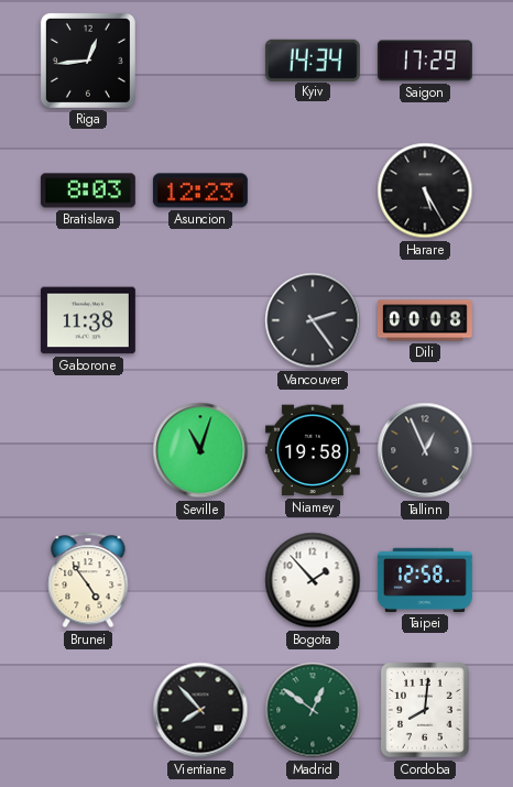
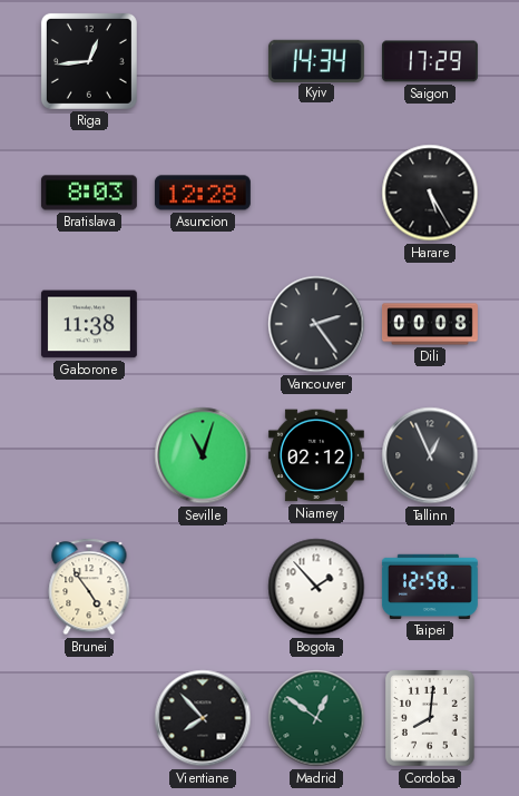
Asuncion: 12:23 -> 12:28 (203, 193)
Niamey: 19:58 -> 02:12 (316, 455)
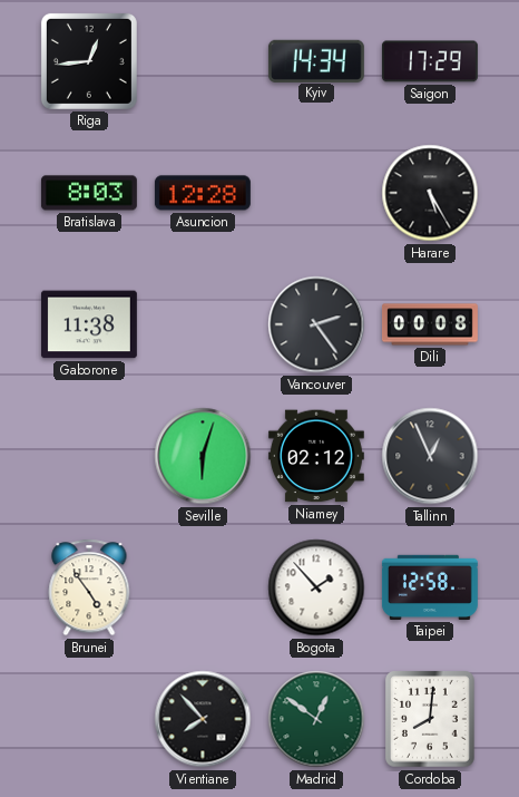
Seville: 11:03 -> 6:03 (203, 456)
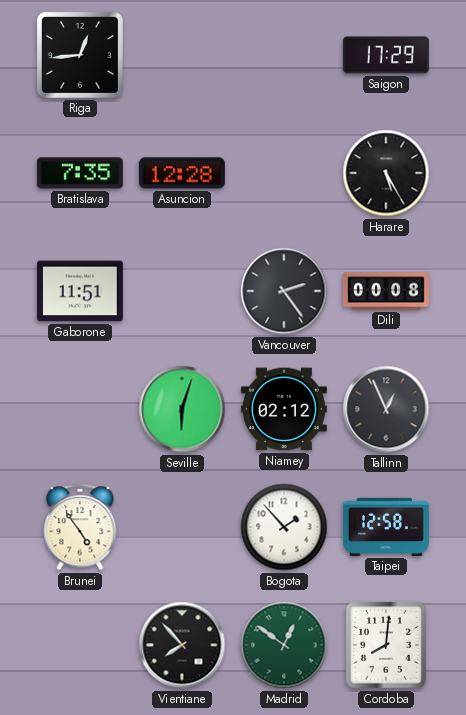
Kyiv: 14:34 -> none (316, 60)
Bratislava: 8:03 -> 7:35 (80, 173)
Gaborone: 11:38 -> 11:51 (80, 291)
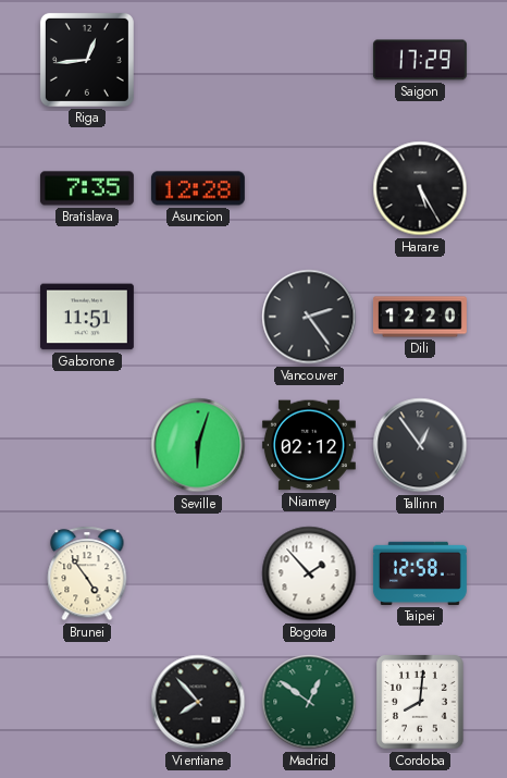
Dili: 00:08 -> 12:20 (420, 317)
Tallinn: 12:56 -> 12:54 (420, 445)
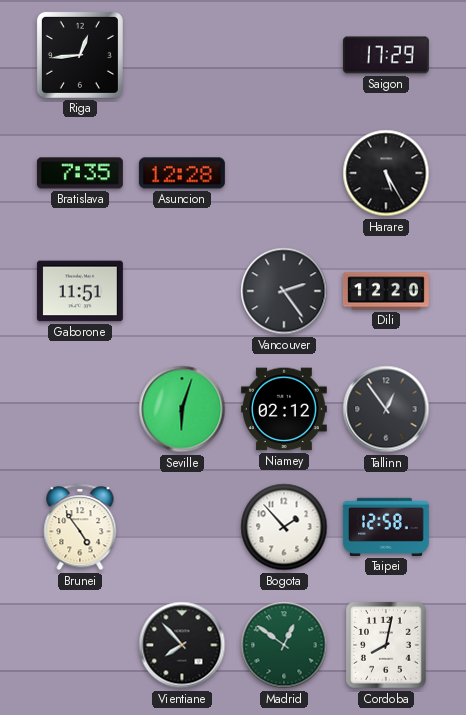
Cordoba: 8:01 -> 8:02 (387, 646)
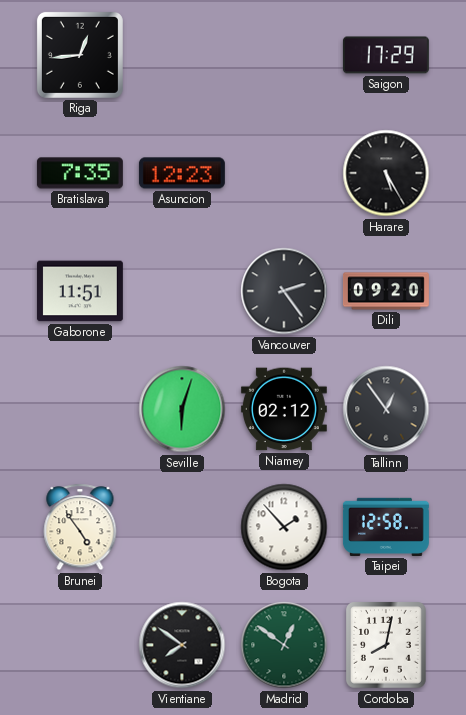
Asuncion: 12:28 -> 12:23 (182, 173)
Dili: 12:20 -> 09:20 (386, 291)
Vientiane: 7:53 -> 7:51 (182, 645)
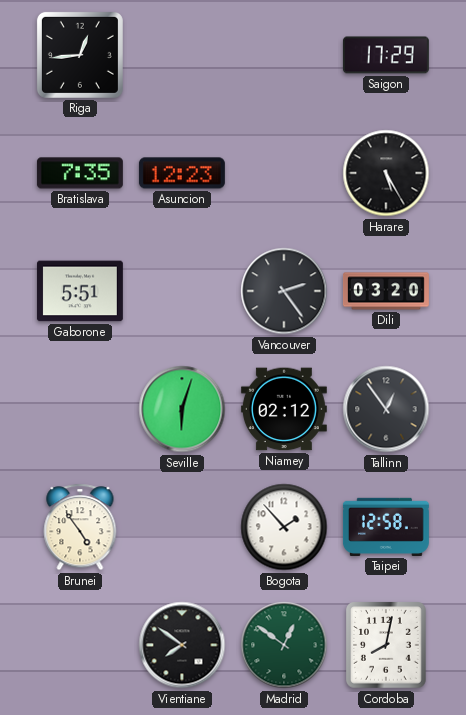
Gaborone: 11:51 -> 5:51 (80, 291)
Dili: 09:20 -> 03:20 (386, 291)
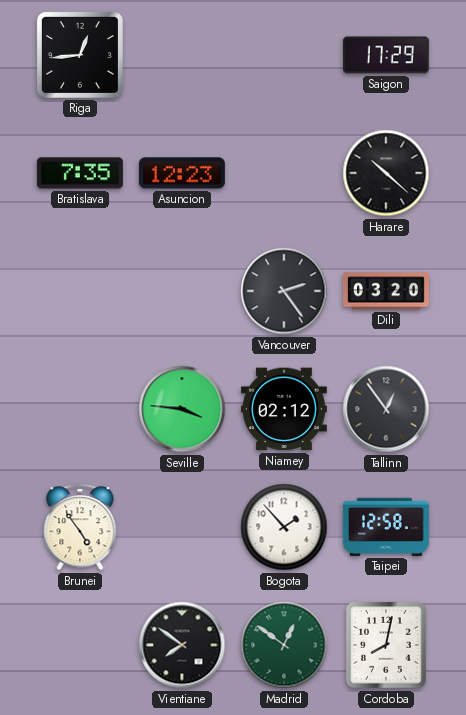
Harare: 5:25 -> 10:22 (386, 173)
Gaborone: 5:51 -> none (80, 291)
Seville: 6:03 -> 3:46 (182, 409)
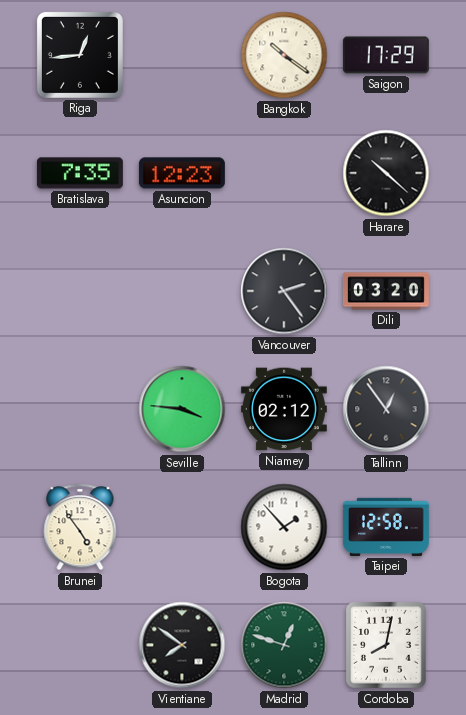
Bangkok: none -> 10:21 (284, 55)
Madrid: 12:51 -> 12:48 (284, 645)
